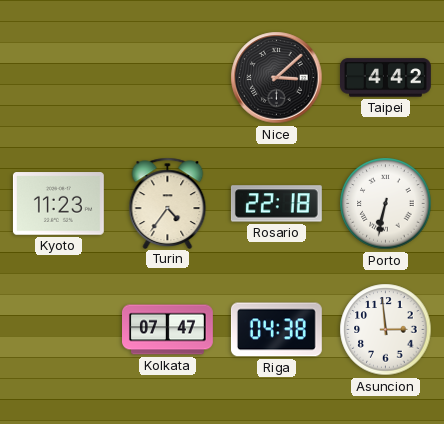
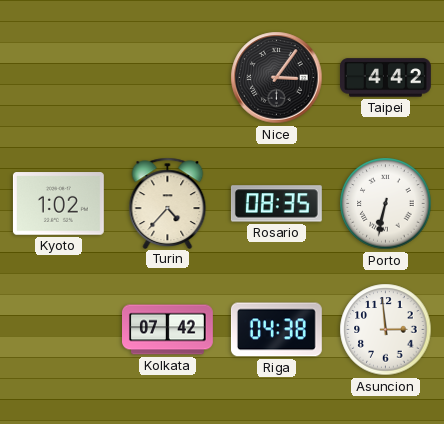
Nice: 3:08 -> 3:06 (277, 78)
Kyoto: 11:23 -> 1:02 (58, 204)
Turin: 4:36 -> 4:37 (168, 203)
Rosario: 22:18 -> 08:35 (276, 204)
Kolkata: 07:47 -> 07:42 (168, 330)
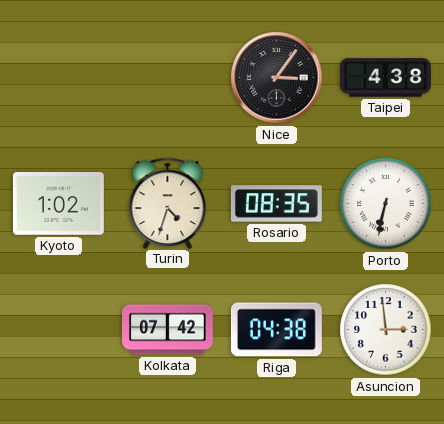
Taipei: 4:42 -> 4:38 (385, 78)
Turin: 4:37 -> 4:33 (168, 203)
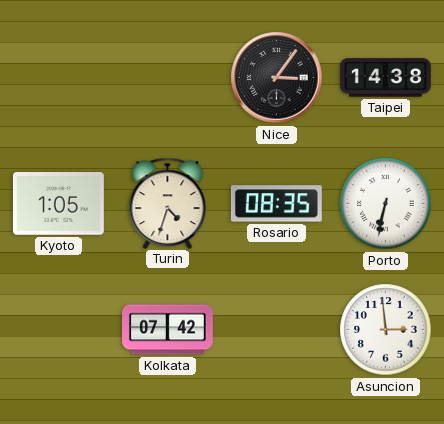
Taipei: 4:38 -> 14:38 (385, 78)
Kyoto: 1:02 -> 1:05 (58, 204)
Riga: 04:38 -> none (276, 330)
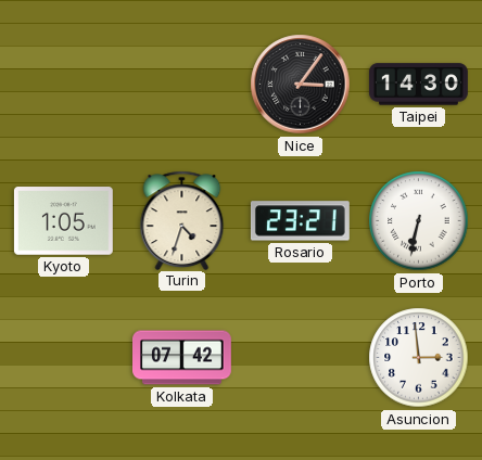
Taipei: 14:38 -> 14:30 (418, 85)
Rosario: 08:35 -> 23:21 (300, 221)
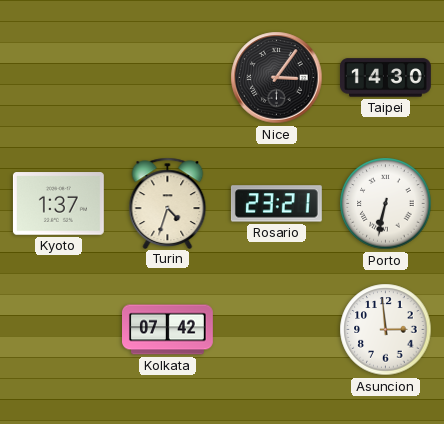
Kyoto: 1:05 -> 1:37 (58, 204)
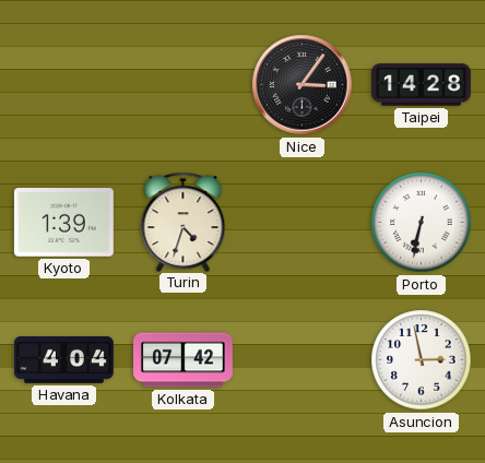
Taipei: 14:30 -> 14:28 (421, 85)
Kyoto: 1:37 -> 1:39 (63, 223)
Rosario: 23:21 -> none (276, 204)
Havana: none -> 4:04 (63, 360)
Asuncion: 2:59 -> 2:58 (422, 360)
